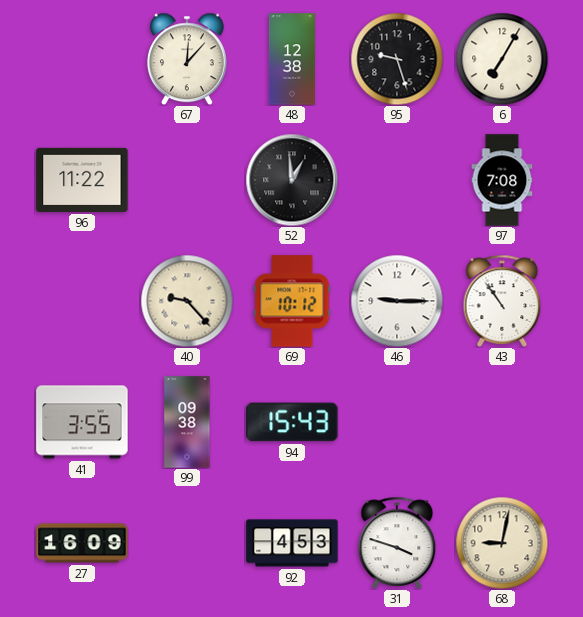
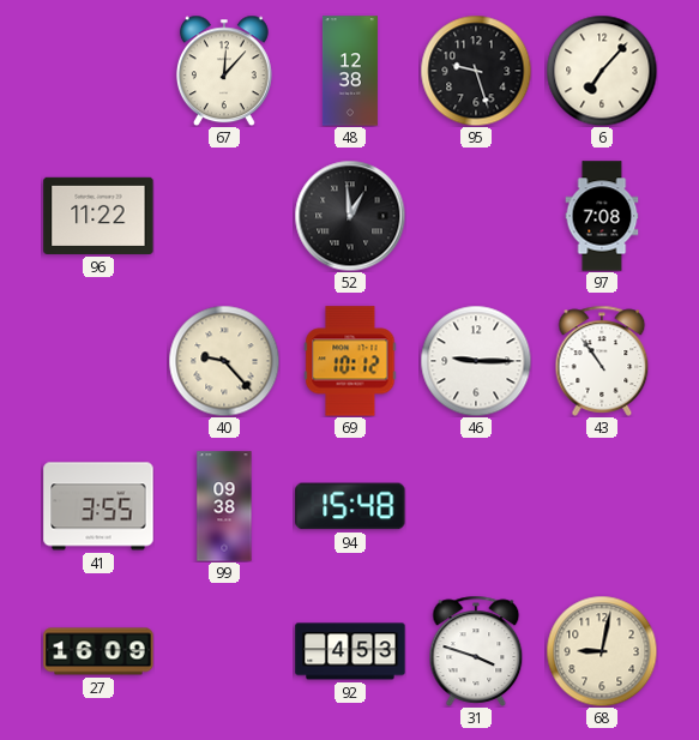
6: 7:05 -> 7:07 (602, 71)
94: 15:43 -> 15:48 (350, 506)
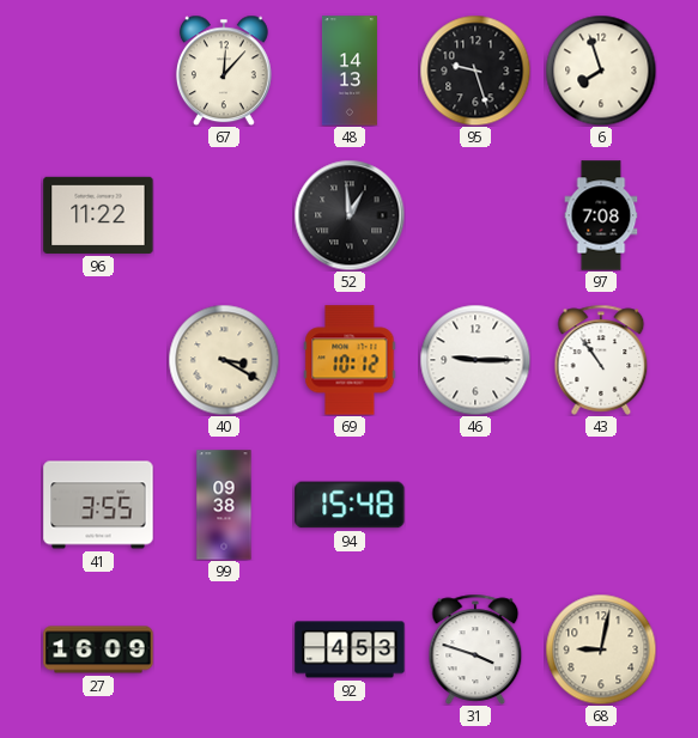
48: 12:38 -> 14:13 (350, 71)
6: 7:07 -> 7:57 (601, 71)
40: 9:23 -> 3:20 (224, 360)
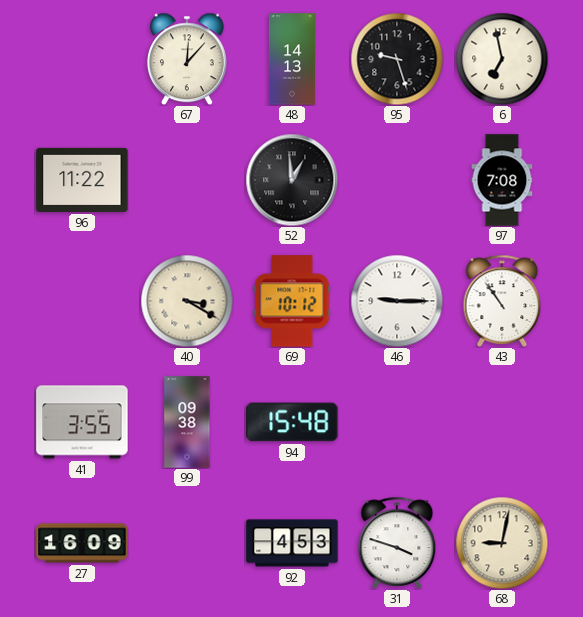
6: 7:57 -> 6:58 (502, 59)
